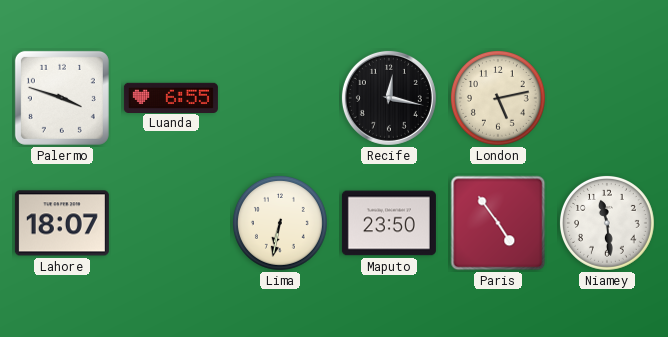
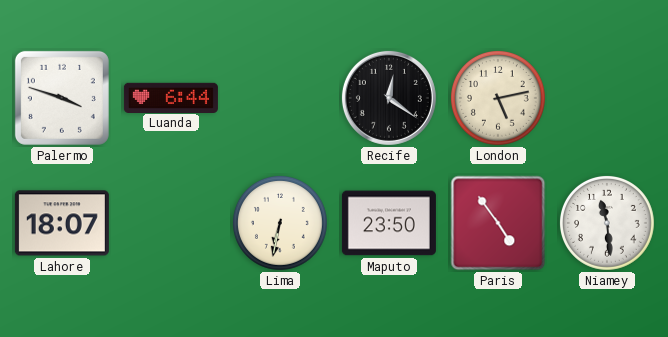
Luanda: 6:55 -> 6:44 (171, 97)
Recife: 12:17 -> 12:21 (389, 98)
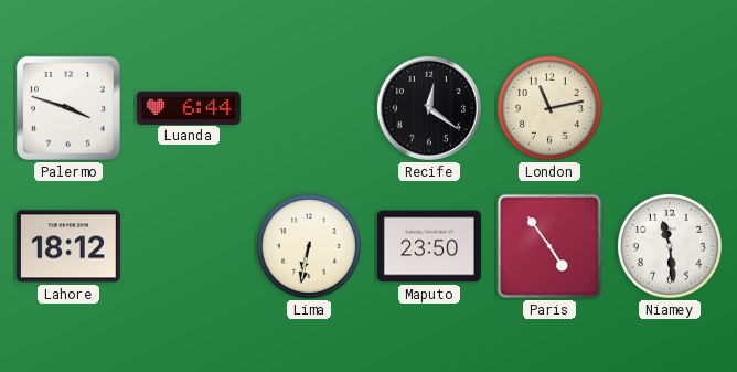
London: 5:13 -> 11:13 (549, 108)
Lahore: 18:07 -> 18:12 (68, 246)
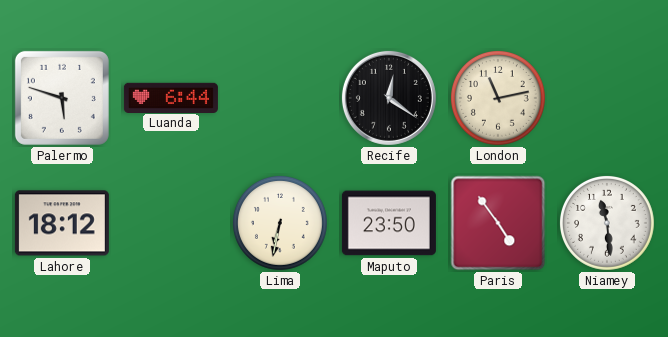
Palermo: 3:48 -> 5:48 (62, 98)
